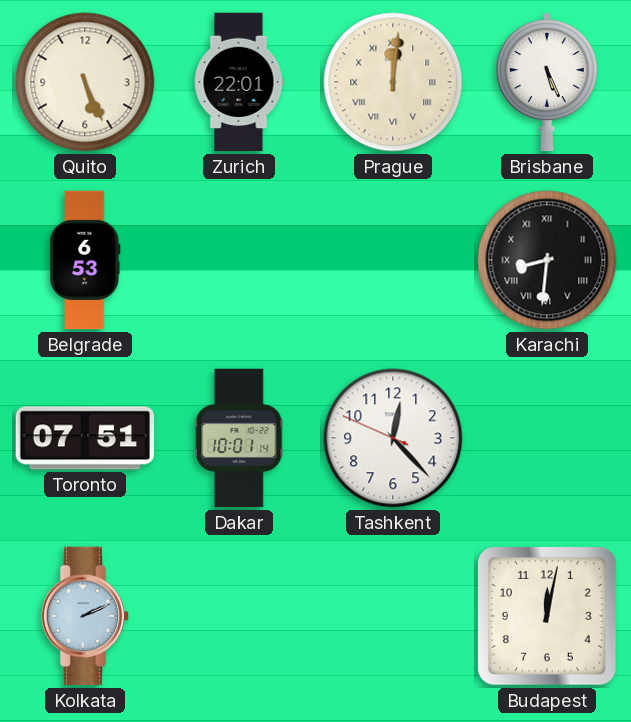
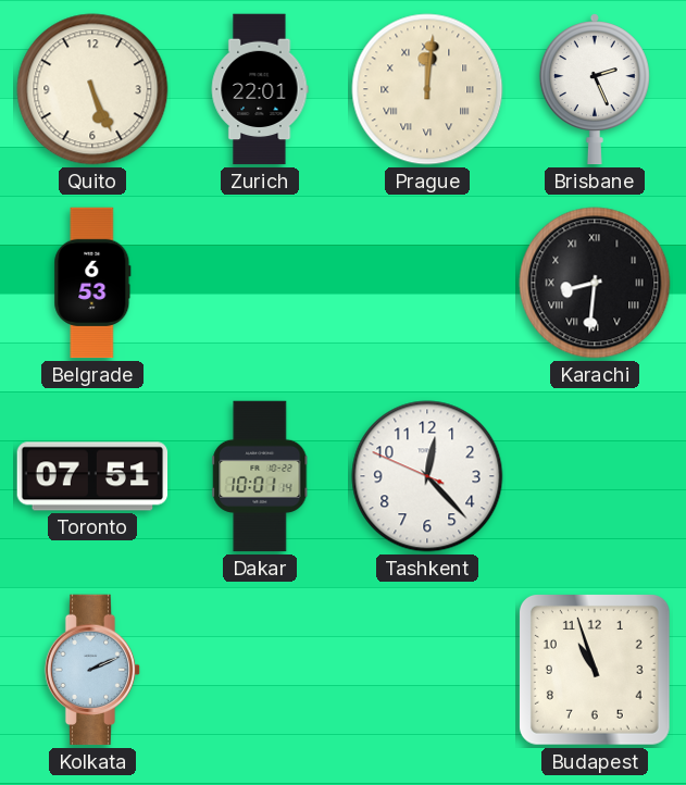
Brisbane: 5:26 -> 2:26 (595, 89)
Budapest: 12:02 -> 10:57 (595, 670)
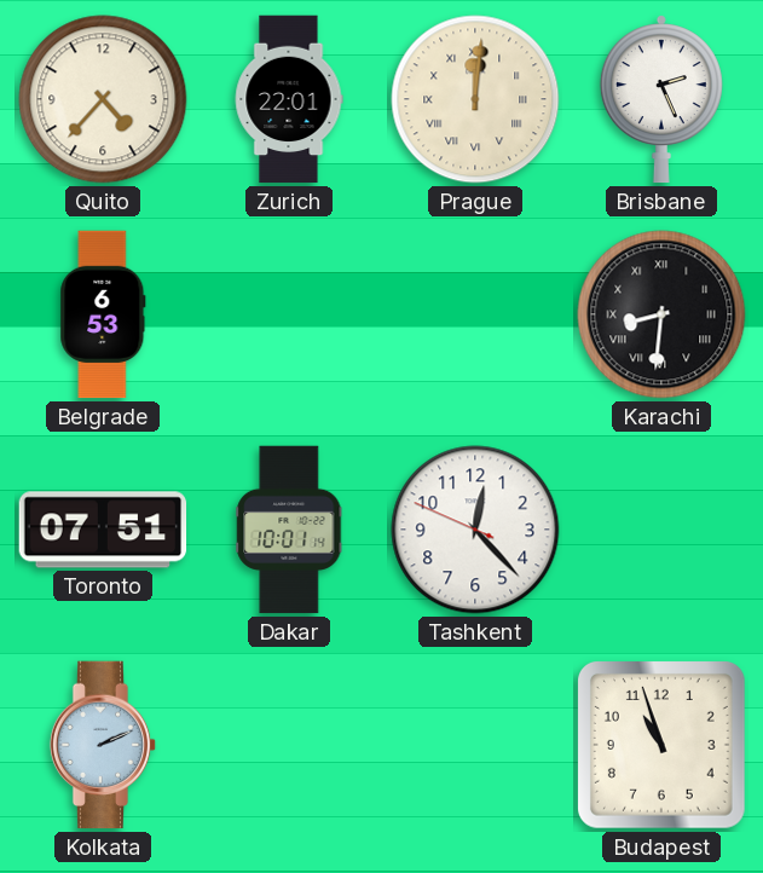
Quito: 5:26 -> 4:37 (103, 99)
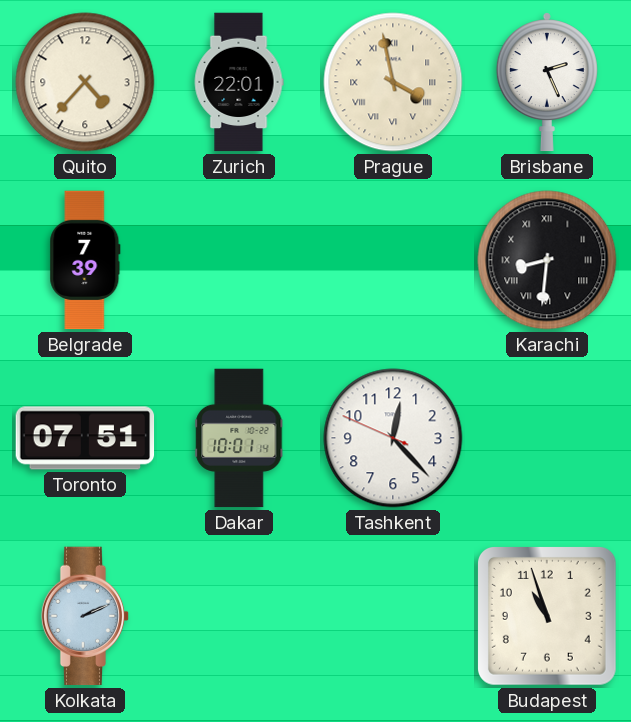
Prague: 12:01 -> 3:58 (393, 82)
Belgrade: 6:53 -> 7:39 (85, 260)
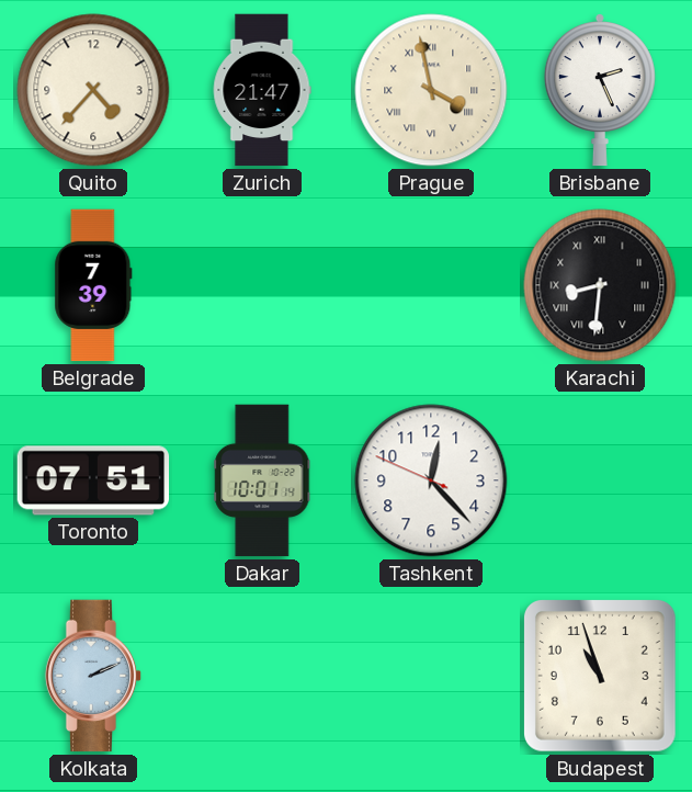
Zurich: 22:01 -> 21:47 (262, 90)
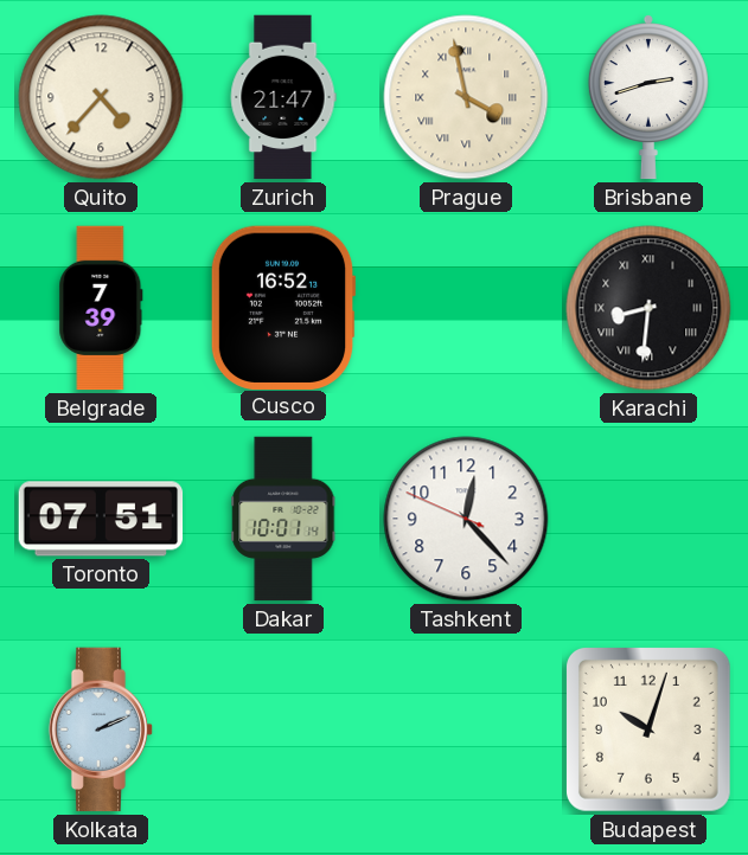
Brisbane: 2:26 -> 2:42 (648, 97)
Cusco: none -> 16:52 (283, 307)
Budapest: 10:57 -> 10:03 (648, 729)
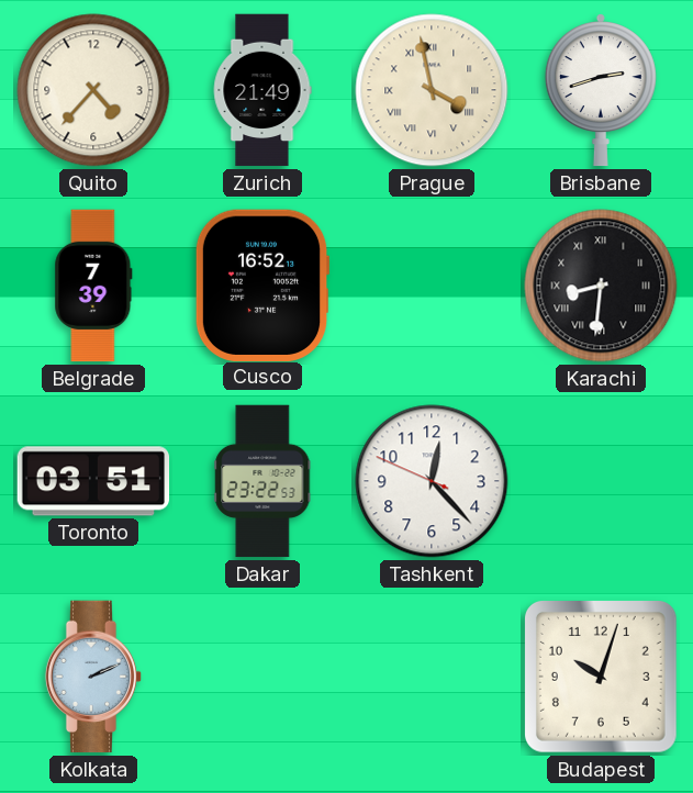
Zurich: 21:47 -> 21:49 (262, 90)
Toronto: 07:51 -> 03:51 (93, 481)
Dakar: 10:01 -> 23:22 (262, 481)
